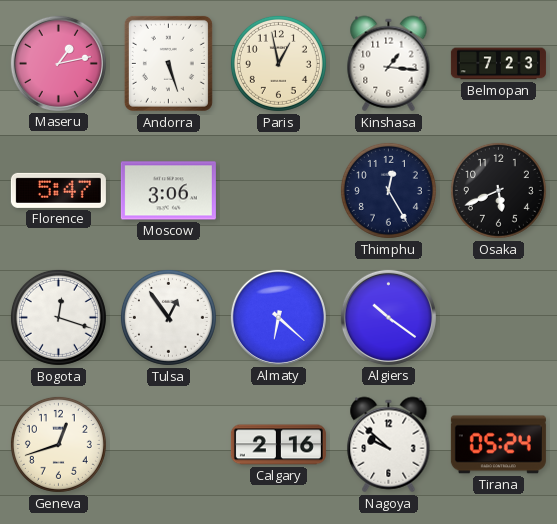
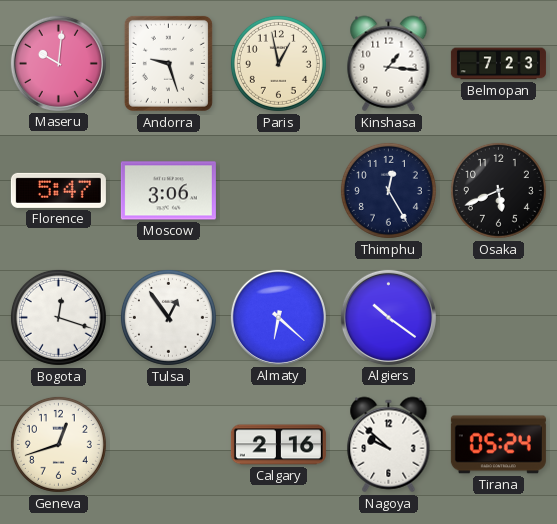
Maseru: 1:13 -> 10:01 (58, 63)
Andorra: 5:27 -> 9:27 (168, 63)
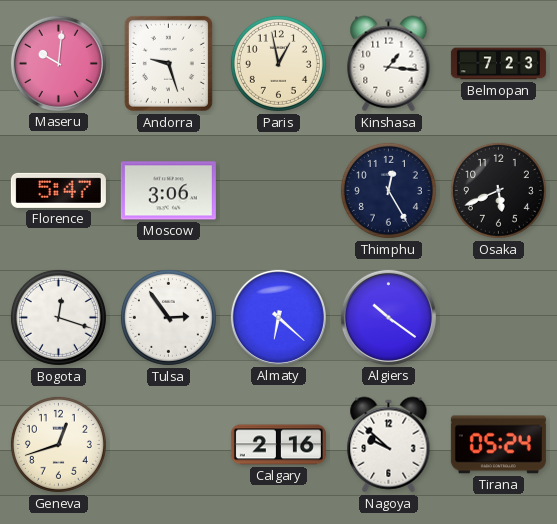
Tulsa: 12:54 -> 2:54 (168, 317)
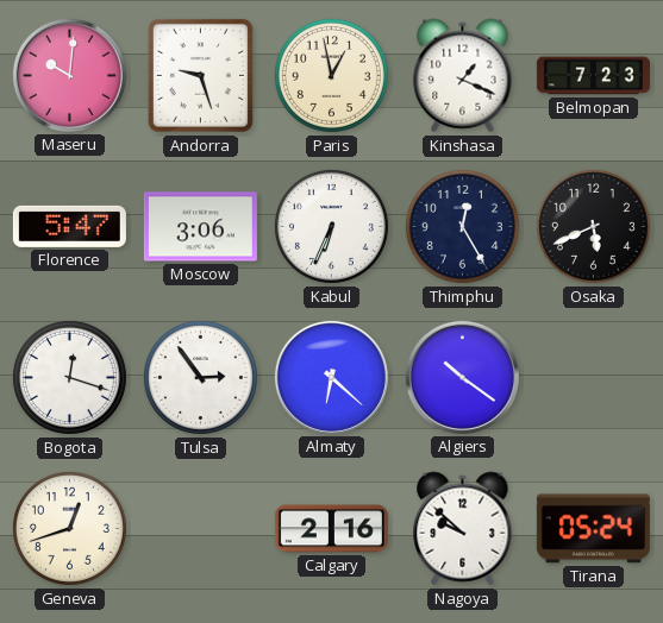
Kinshasa: 1:16 -> 1:19 (463, 76)
Kabul: none -> 6:34 (331, 226)
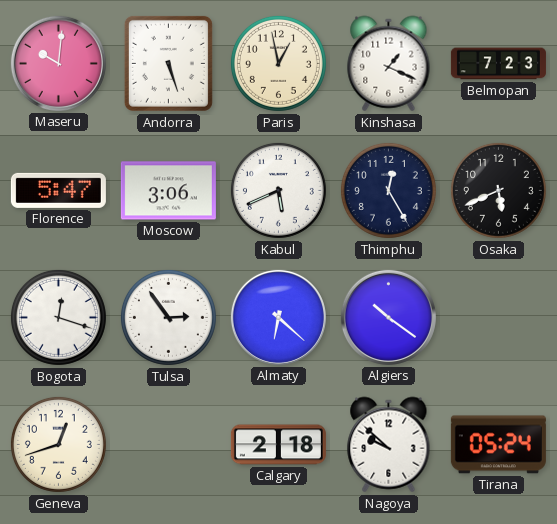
Andorra: 9:27 -> 5:27 (168, 63)
Kabul: 6:34 -> 5:41 (278, 190)
Calgary: 2:16 -> 2:18 (278, 445)
